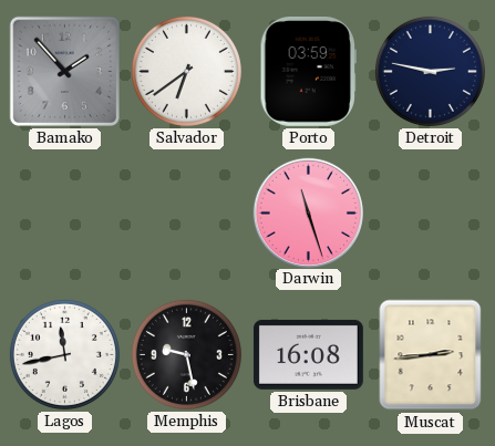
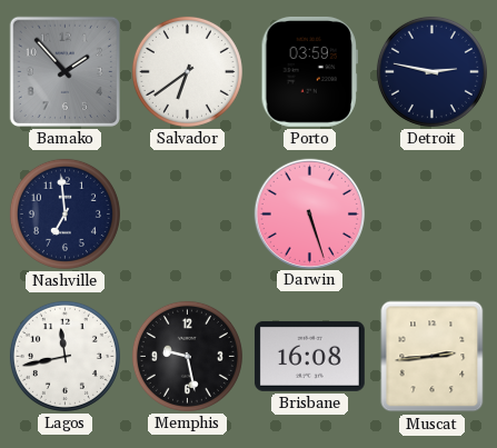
Nashville: none -> 6:59 (64, 213)
Darwin: 11:27 -> 5:27 (309, 213)
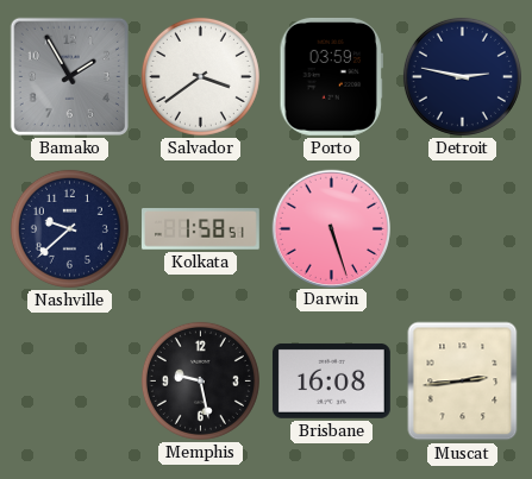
Bamako: 1:53 -> 1:55 (69, 76)
Salvador: 6:39 -> 3:39 (200, 76)
Nashville: 6:59 -> 9:38 (69, 228)
Kolkata: none -> 1:58 (201, 229)
Lagos: 11:43 -> none (64, 356)
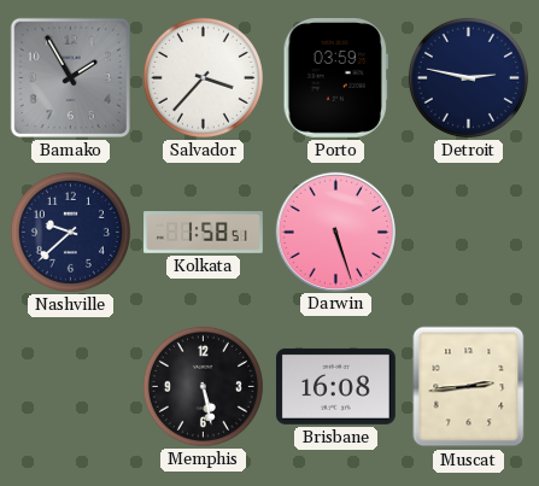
Salvador: 3:39 -> 3:37 (203, 77)
Memphis: 9:28 -> 5:28 (203, 386)
